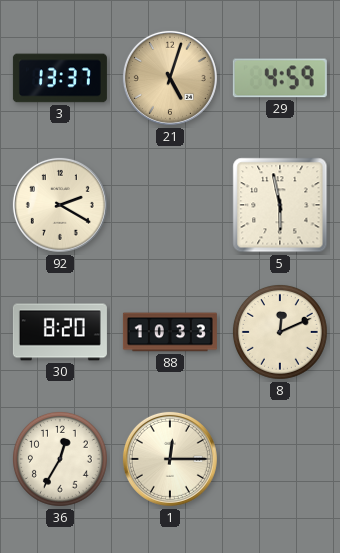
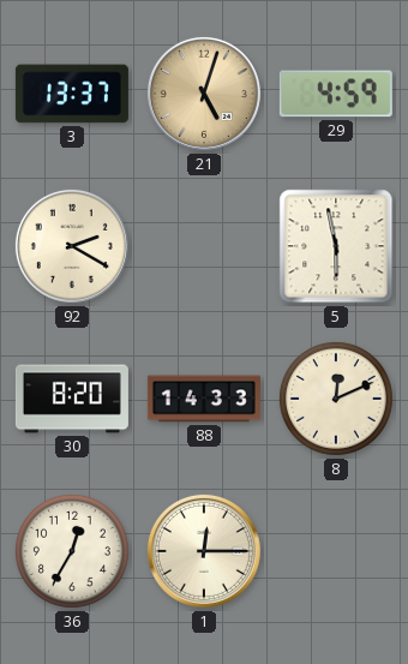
88: 10:33 -> 14:33 (204, 399)
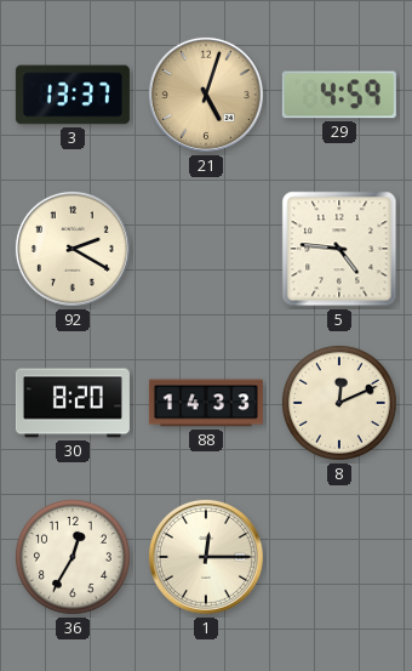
5: 5:58 -> 4:46 (339, 249)
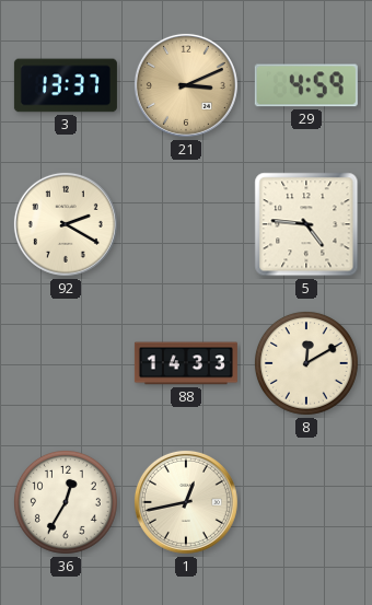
21: 5:03 -> 3:11 (186, 85)
30: 8:20 -> none (73, 403)
8: 12:11 -> 12:10 (306, 363)
1: 12:15 -> 12:43 (186, 502)
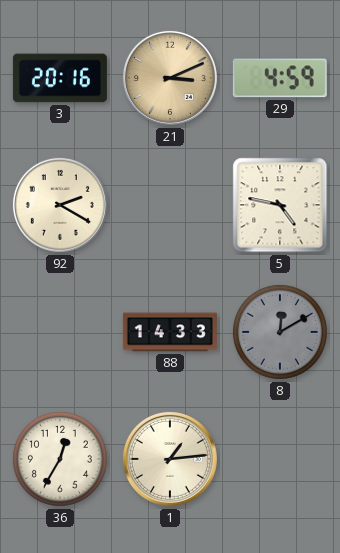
3: 13:37 -> 20:16 (60, 78)
5: 4:46 -> 4:47 (280, 205)
8 dial: cream -> grey (280, 332)
1: 12:43 -> 1:14 (170, 459)
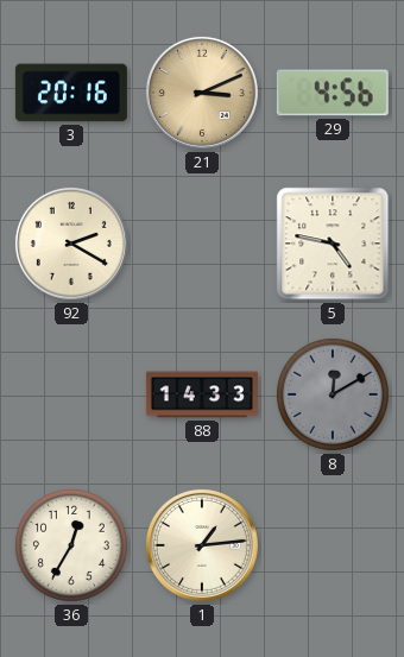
29: 4:59 -> 4:56 (333, 93)
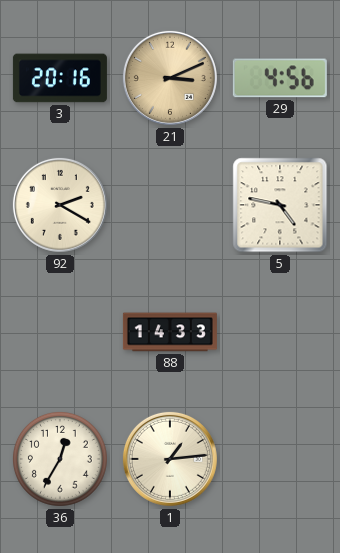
8: 12:10 -> none (333, 394)
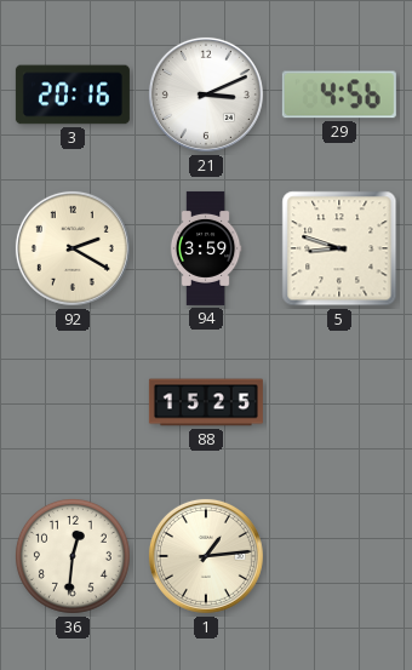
21 dial: champagne -> white (206, 95)
94: none -> 3:59 (206, 248)
5: 4:47 -> 8:48 (339, 248)
88: 14:33 -> 15:25 (206, 402)
36: 12:35 -> 12:31 (73, 556)
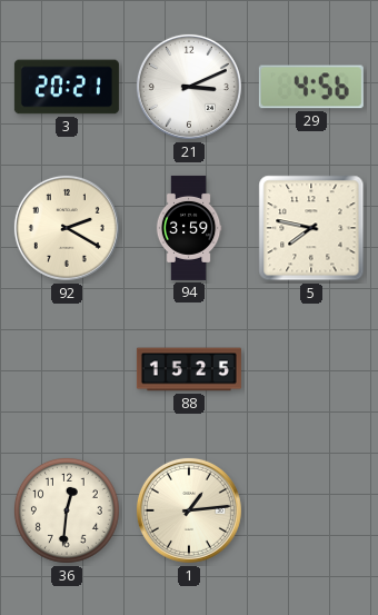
3: 20:16 -> 20:21 (67, 87)
5: 8:48 -> 7:47 (311, 228)
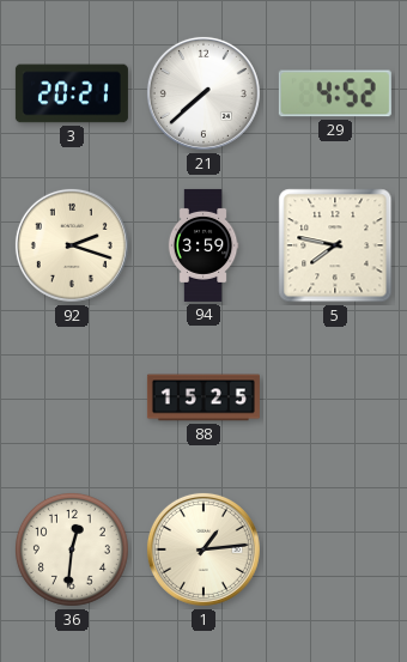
21: 3:11 -> 7:38 (203, 93)
29: 4:56 -> 4:52 (335, 93)
92: 2:20 -> 2:18 (72, 245)
